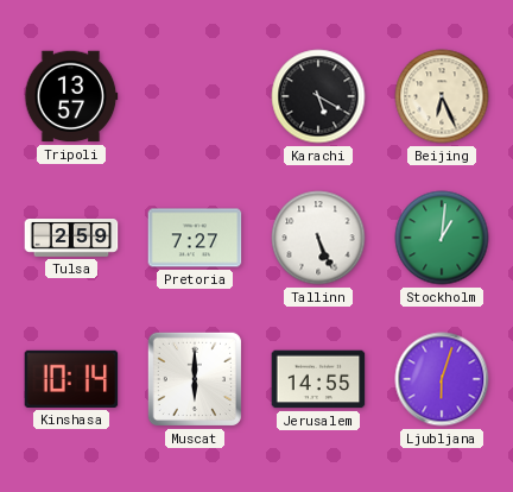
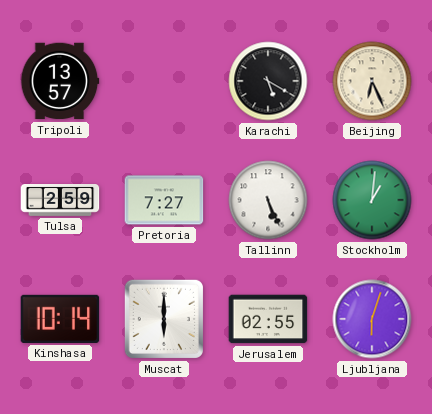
Jerusalem: 14:55 -> 02:55 (268, 319)
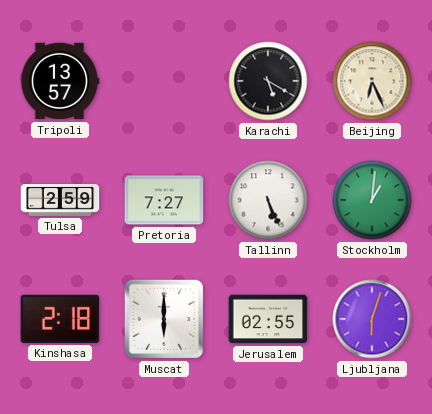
Kinshasa: 10:14 -> 2:18 (60, 319)
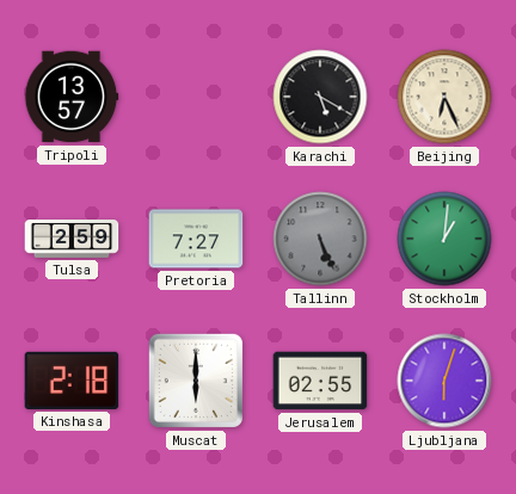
Tallinn dial: white -> grey (320, 239)
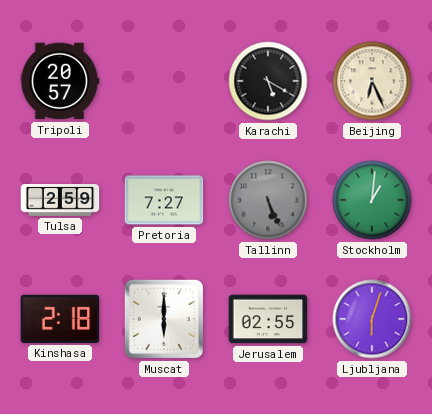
Tripoli: 13:57 -> 20:57 (60, 81)
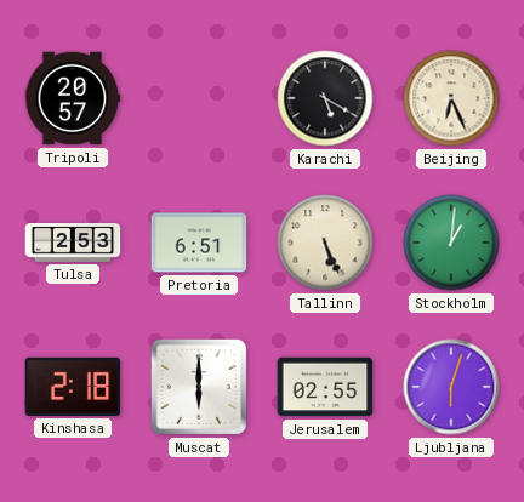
Tulsa: 2:59 -> 2:53 (73, 244)
Pretoria: 7:27 -> 6:51 (199, 243)
Tallinn dial: grey -> cream (325, 243)
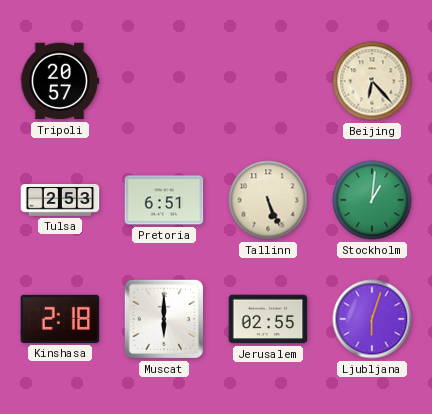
Karachi: 5:20 -> none (325, 98)
Beijing: 6:26 -> 6:23 (372, 81)
